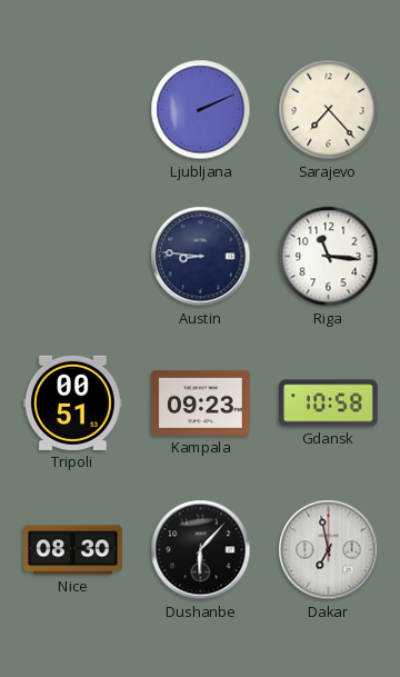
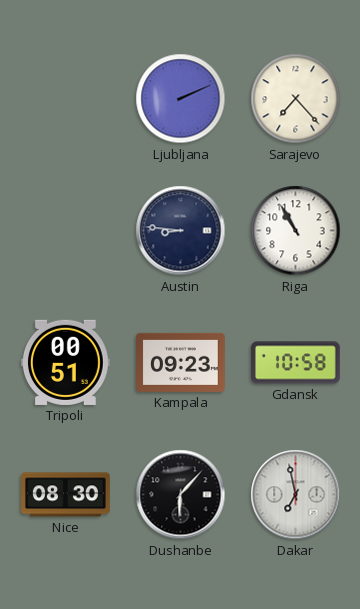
Riga: 11:16 -> 10:55 (296, 231)
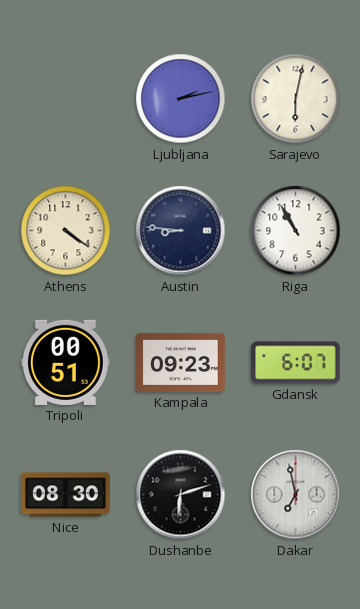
Ljubljana: 2:11 -> 2:13 (181, 99)
Sarajevo: 7:23 -> 6:02 (296, 99)
Athens: none -> 4:21 (66, 231)
Gdansk: 10:58 -> 6:07 (296, 363)
Dushanbe: 6:07 -> 6:12 (181, 495)
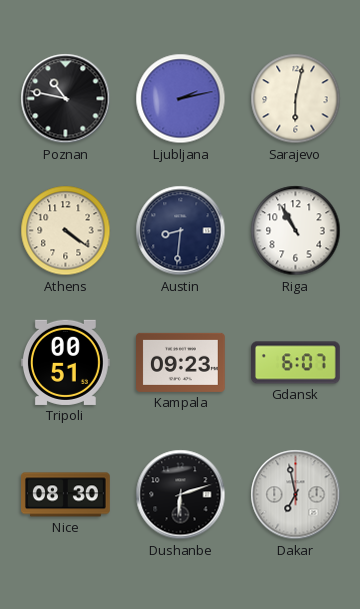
Poznan: none -> 10:47 (66, 99)
Austin: 8:46 -> 8:31 (181, 231)
